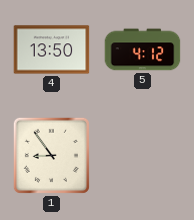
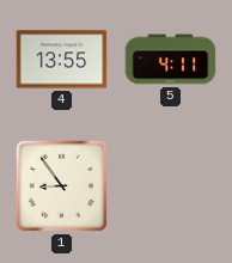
4: 13:50 -> 13:55 (62, 60)
5: 4:12 -> 4:11 (171, 60)
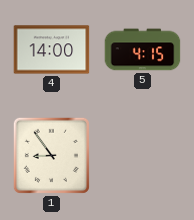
4: 13:55 -> 14:00 (52, 50)
5: 4:11 -> 4:15 (143, 50)
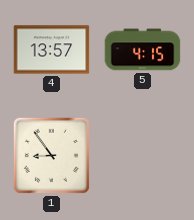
4: 14:00 -> 13:57 (52, 50)
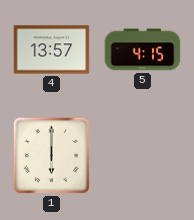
1: 8:54 -> 6:00 (51, 155)
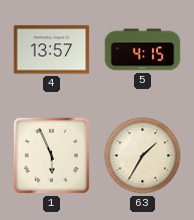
1: 6:00 -> 5:56 (51, 155)
63: none -> 1:35 (143, 156)
